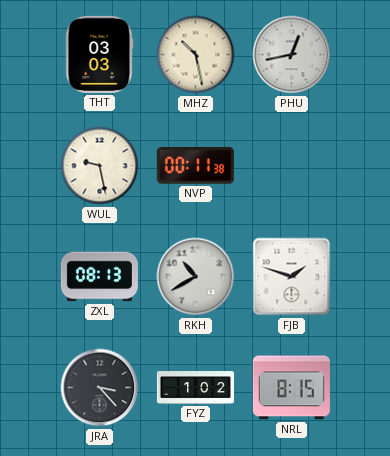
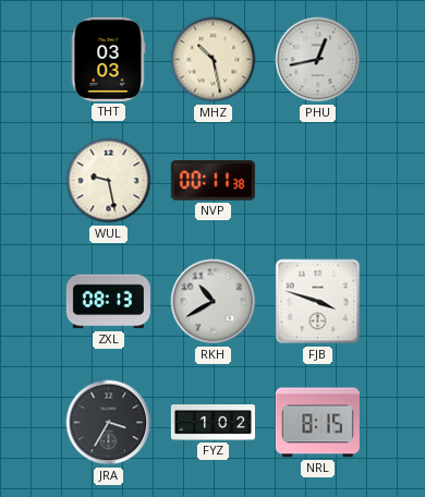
FJB: 1:48 -> 3:48 (318, 302)
JRA: 3:23 -> 3:35 (109, 423)
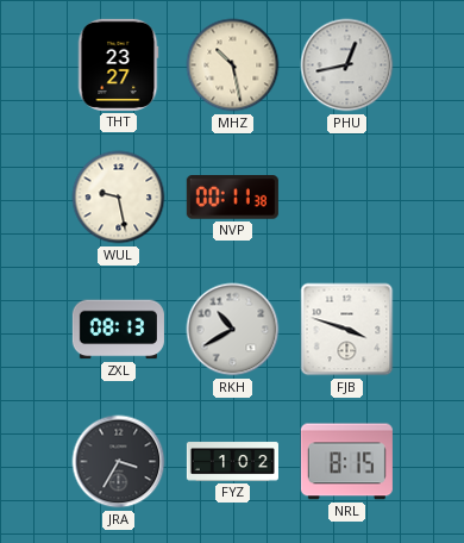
THT: 03:03 -> 23:27 (118, 64)
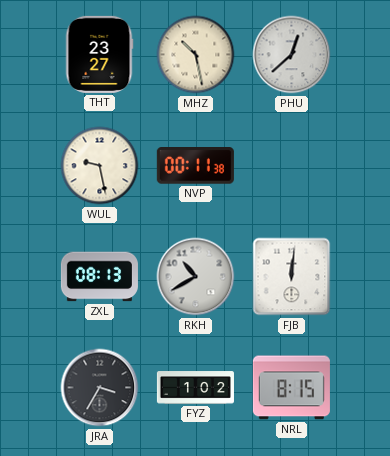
PHU: 12:43 -> 12:38 (292, 55)
FJB: 3:48 -> 12:01 (292, 277)
